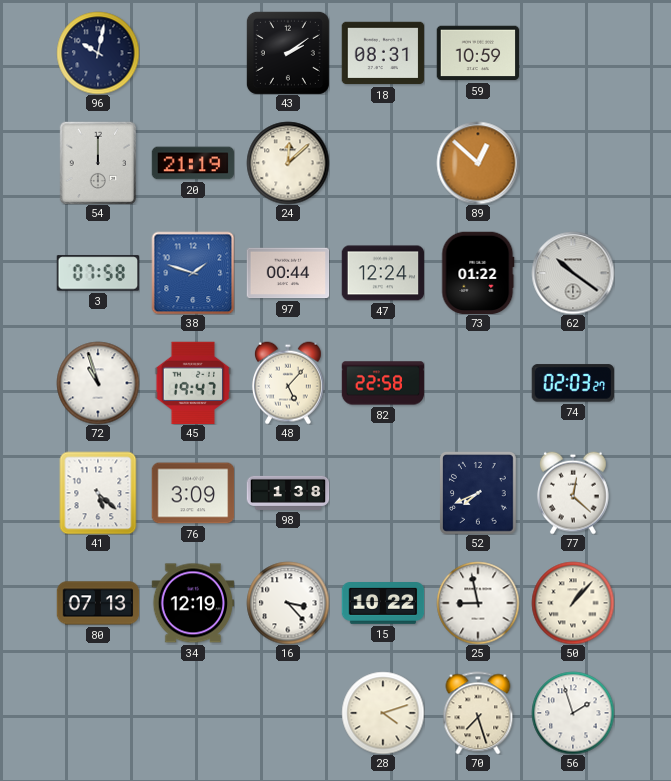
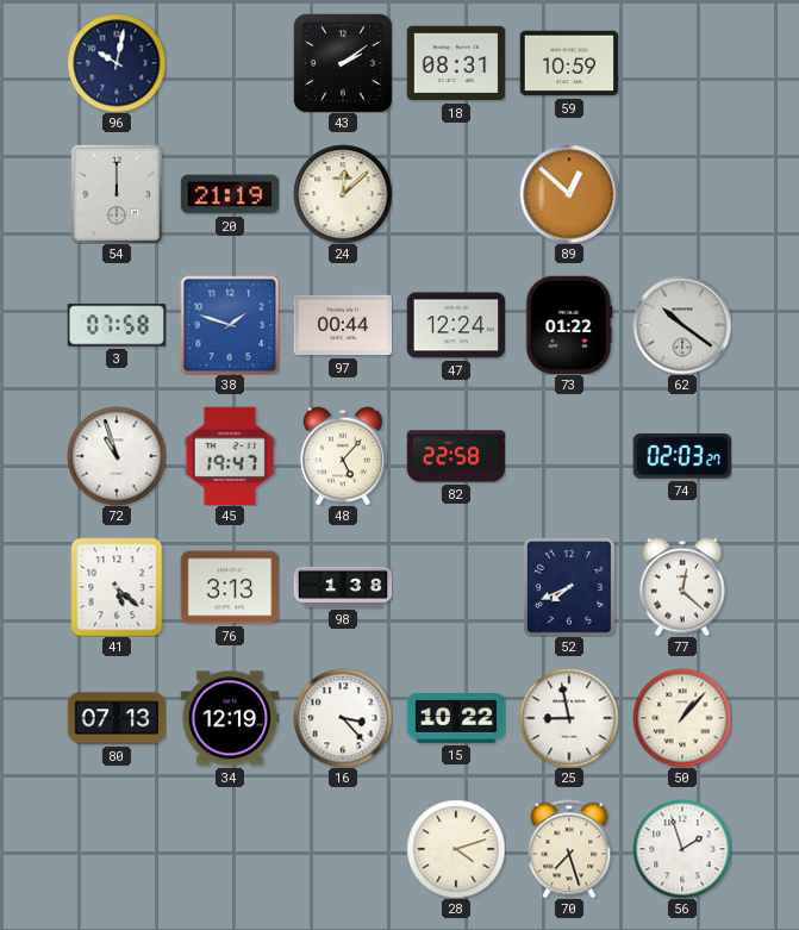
76: 3:09 -> 3:13 (230, 587)
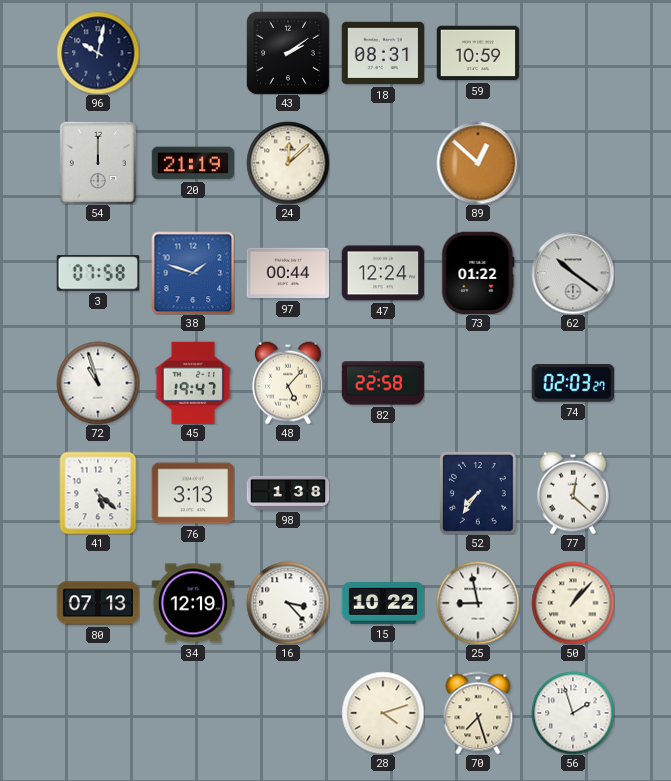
52: 7:41 -> 7:36 (479, 493)
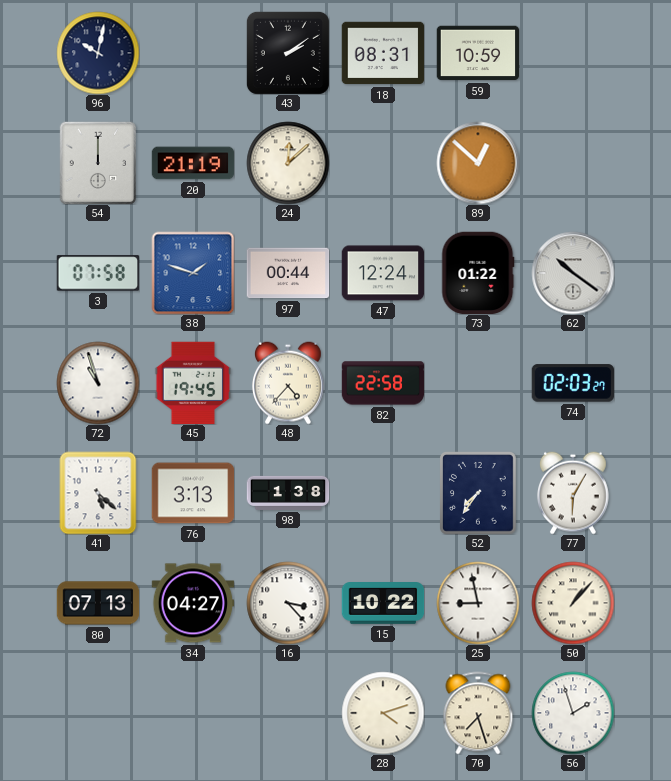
45: 19:47 -> 19:45 (193, 383)
48: 5:07 -> 4:37 (288, 383)
77: 12:22 -> 6:05 (573, 493)
34: 12:19 -> 04:27 (193, 603)
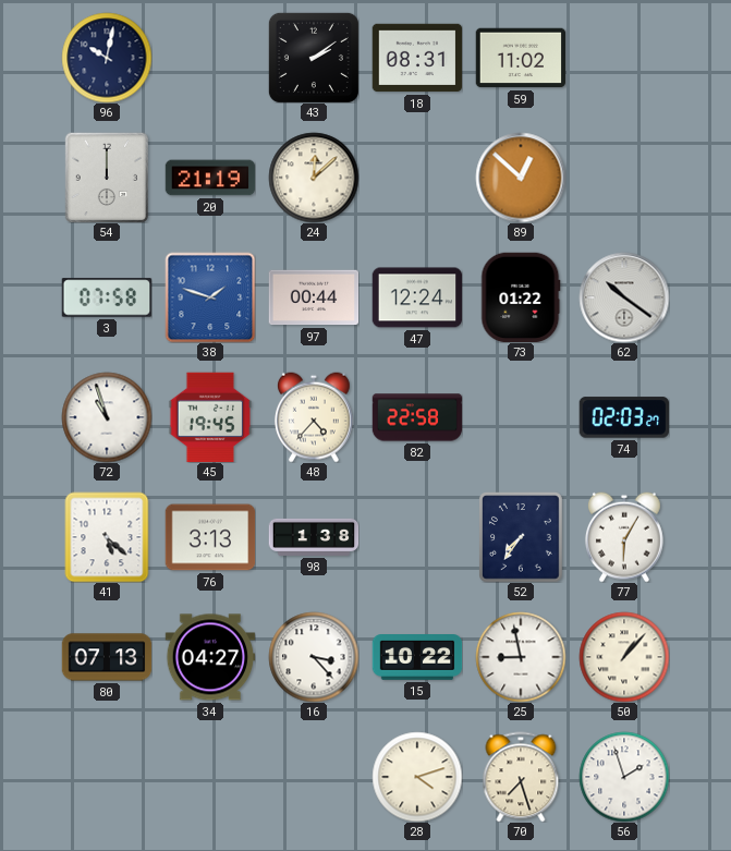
59: 10:59 -> 11:02 (521, 58)
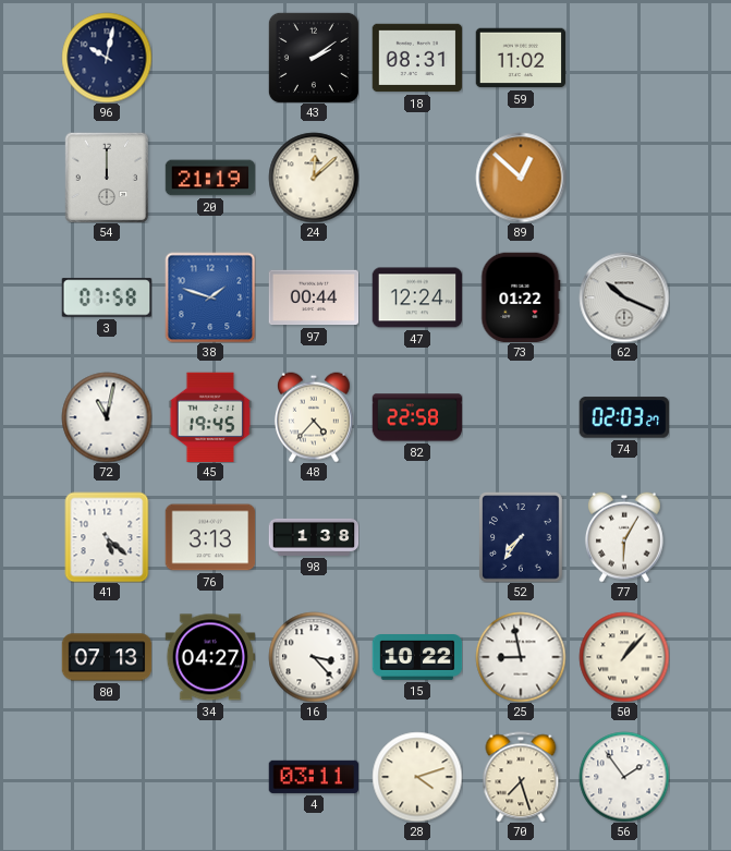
62: 10:21 -> 10:19 (624, 297)
72: 10:57 -> 11:02 (107, 417)
4: none -> 03:11 (314, 777)
56: 1:57 -> 1:54 (624, 777)
